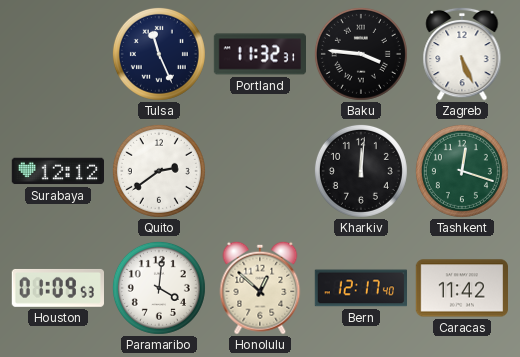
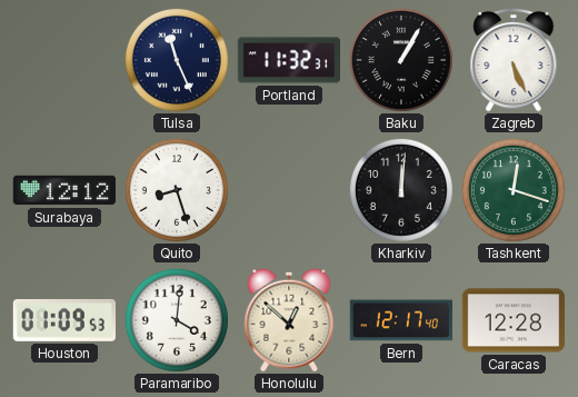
Baku: 3:46 -> 1:05 (401, 60)
Quito: 2:39 -> 8:27 (177, 190)
Caracas: 11:42 -> 12:28 (512, 320)
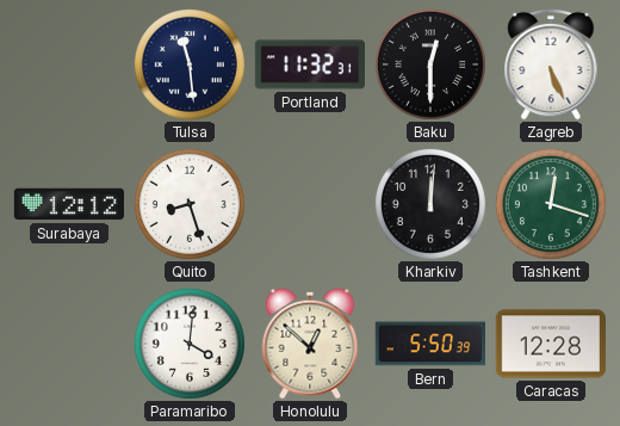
Tulsa: 11:26 -> 11:29 (190, 64)
Baku: 1:05 -> 12:30 (430, 64)
Houston: 01:09 -> none (63, 320)
Bern: 12:17 -> 5:50 (429, 344)
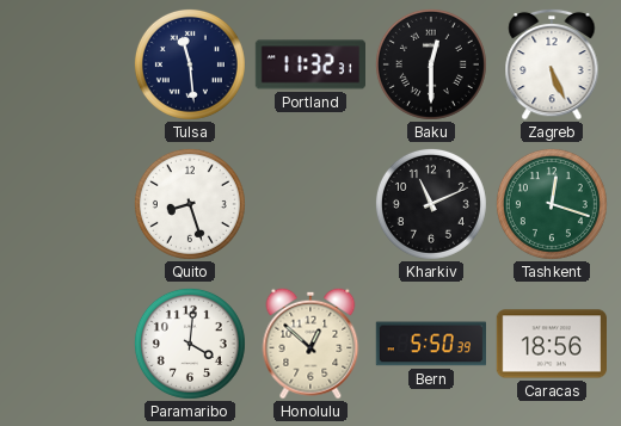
Surabaya: 12:12 -> none (68, 204)
Kharkiv: 12:01 -> 11:11 (431, 204)
Caracas: 12:28 -> 18:56 (551, 344)
